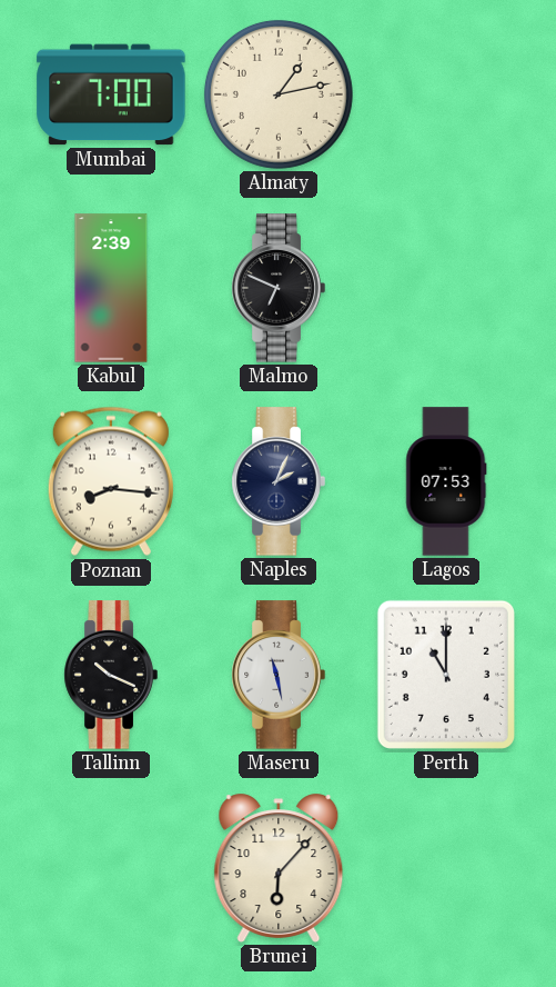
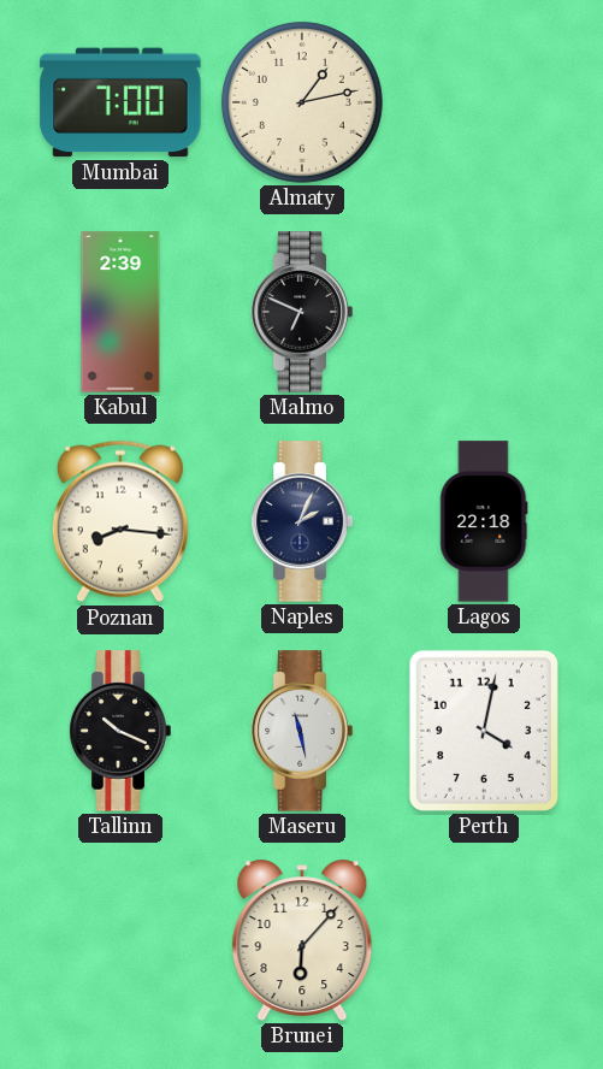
Lagos: 07:53 -> 22:18 (484, 521)
Perth: 11:00 -> 4:02 (484, 731)
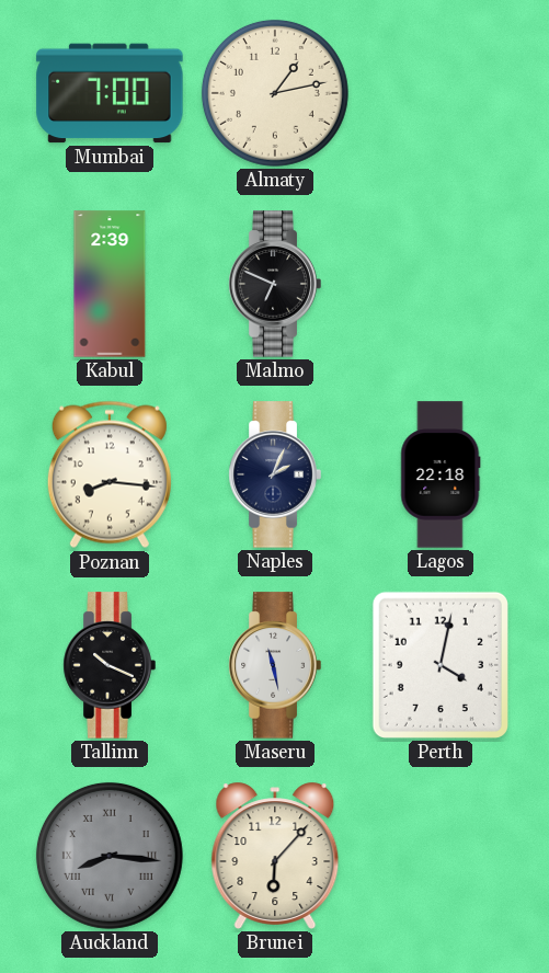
Auckland: none -> 8:16 (110, 856)
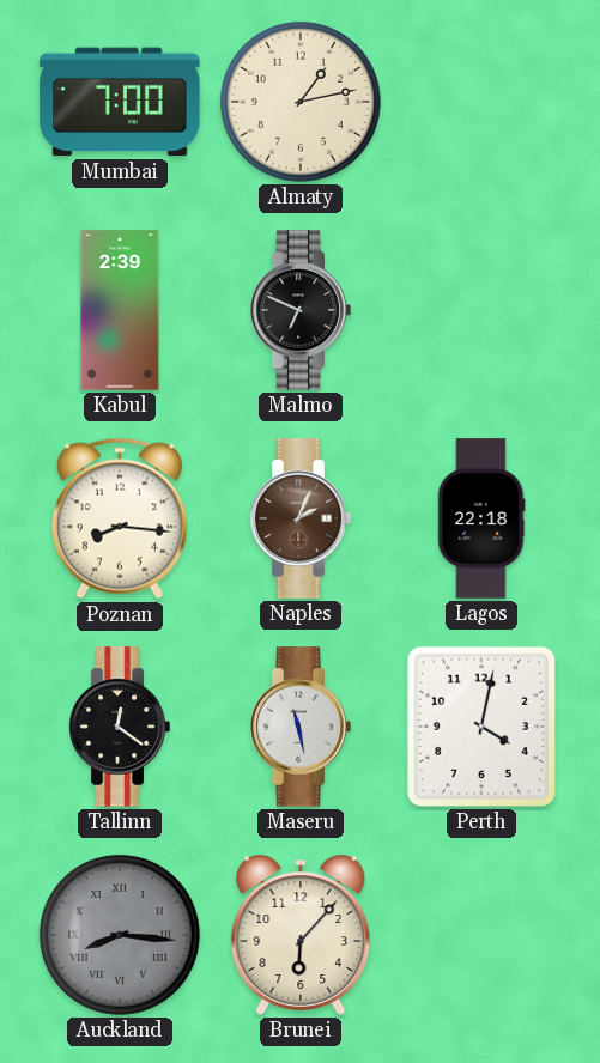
Naples dial: navy -> brown (301, 518)
Tallinn: 10:19 -> 12:21 (120, 727)
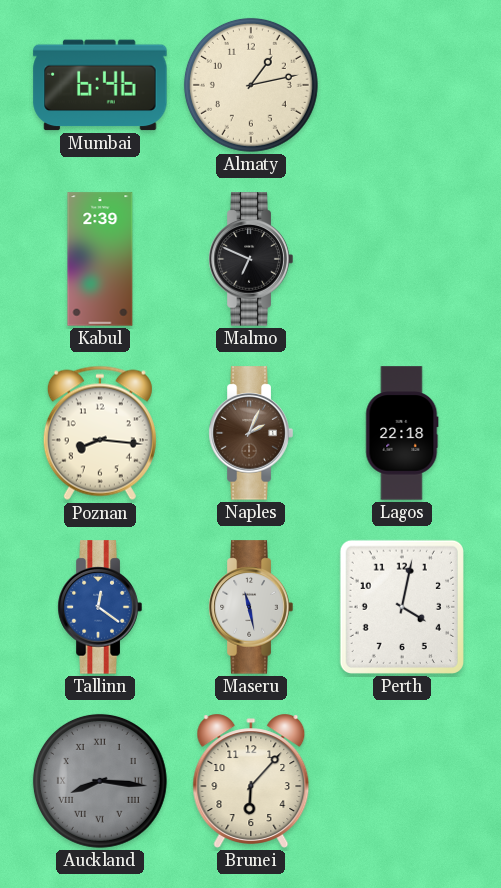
Mumbai: 7:00 -> 6:46 (100, 85)
Tallinn dial: black -> blue (100, 607)
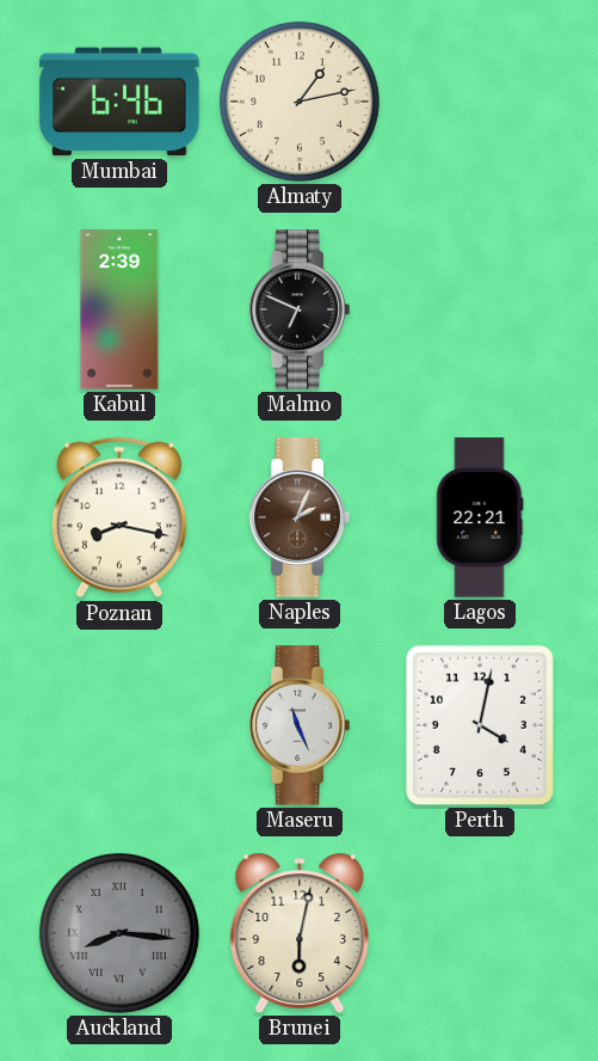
Poznan: 8:16 -> 8:17 (119, 517)
Lagos: 22:18 -> 22:21 (480, 517)
Tallinn: 12:21 -> none (100, 607)
Maseru: 11:28 -> 11:26 (300, 725)
Brunei: 6:07 -> 6:02 (300, 933)
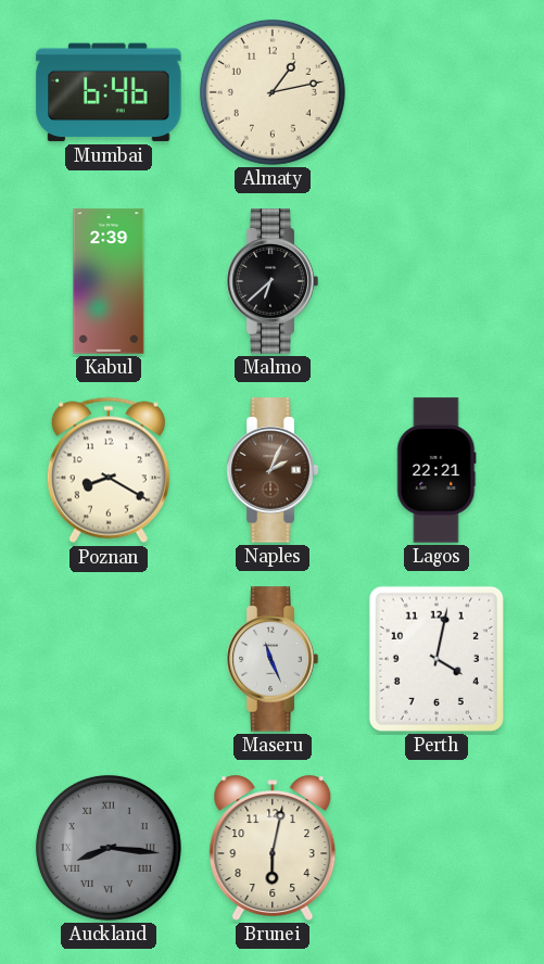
Malmo: 6:49 -> 6:38 (273, 281)
Poznan: 8:17 -> 8:20 (109, 470)
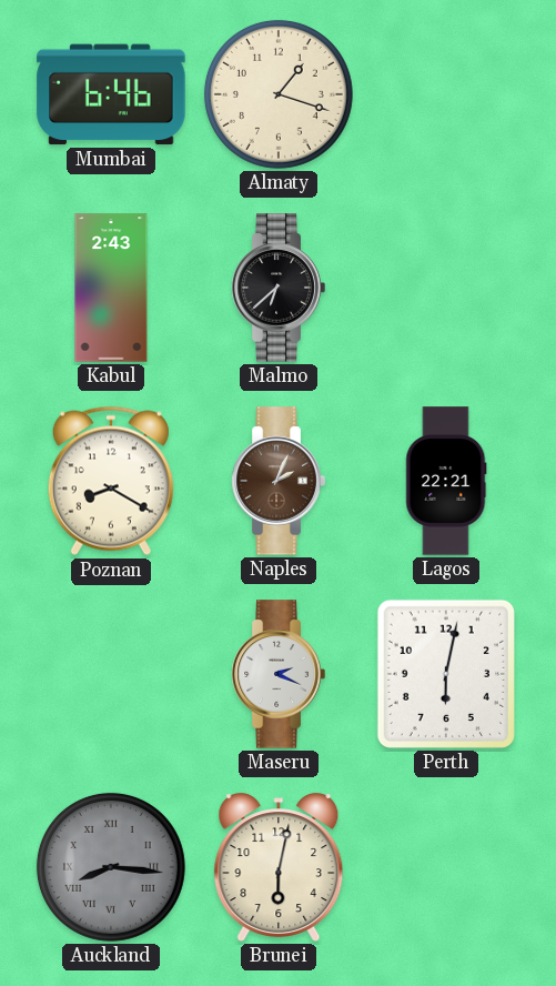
Almaty: 1:13 -> 1:18 (279, 94)
Kabul: 2:39 -> 2:43 (111, 288)
Maseru: 11:26 -> 2:19 (279, 674)
Perth: 4:02 -> 6:02 (446, 674)
